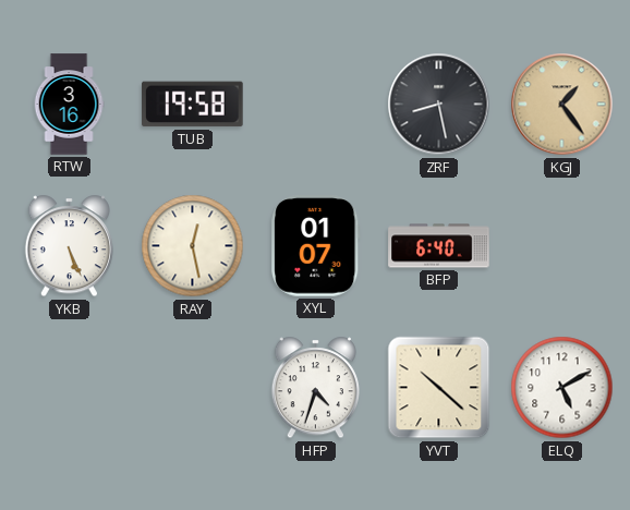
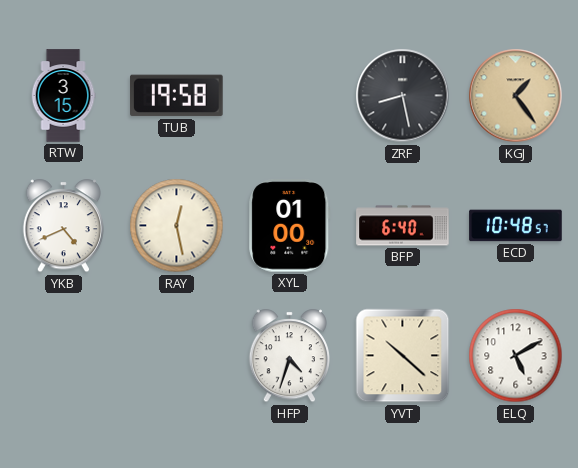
RTW: 3:16 -> 3:15 (63, 96)
YKB: 5:26 -> 4:41 (63, 226)
XYL: 01:07 -> 01:00 (290, 226)
ECD: none -> 10:48 (516, 226)
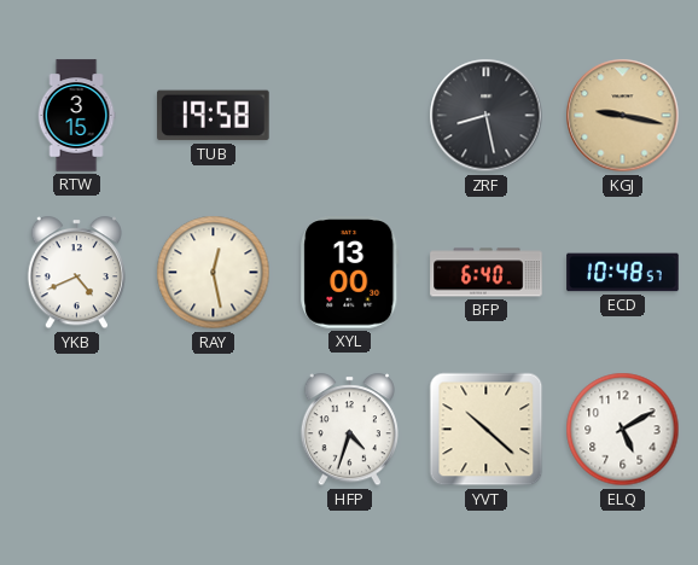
KGJ: 1:24 -> 9:17 (623, 116)
XYL: 01:00 -> 13:00 (350, 273)
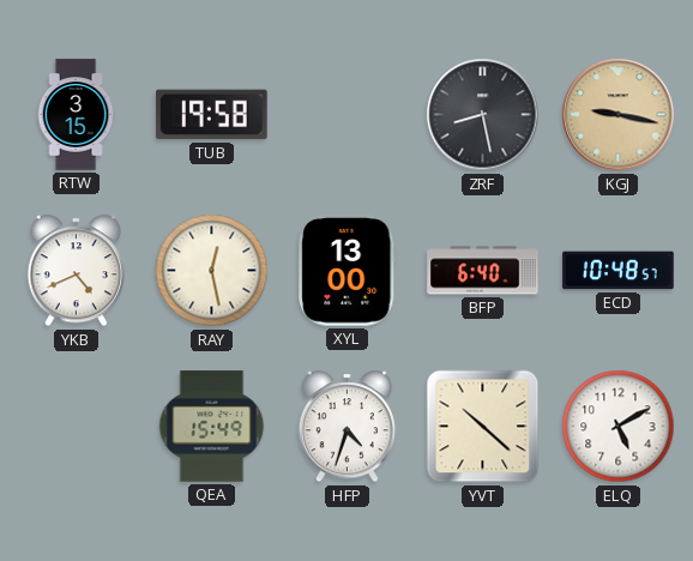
QEA: none -> 15:49 (212, 427)
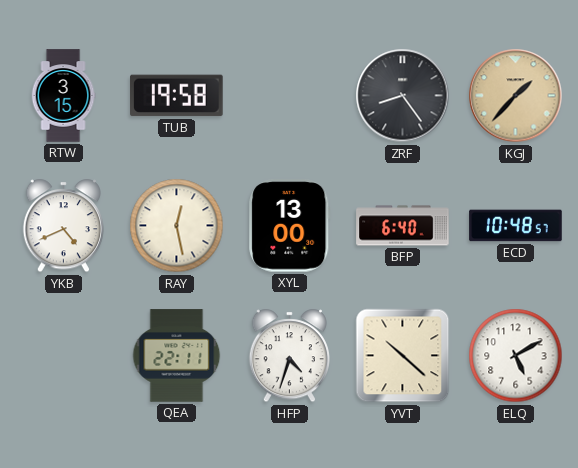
ZRF: 8:28 -> 8:24 (403, 96)
KGJ: 9:17 -> 1:37 (516, 96)
QEA: 15:49 -> 22:11 (177, 356)
